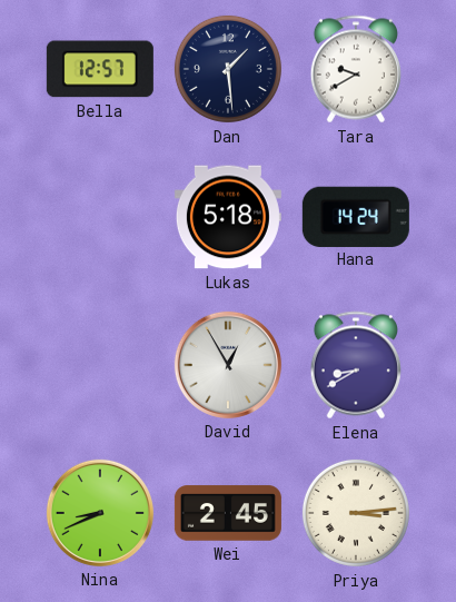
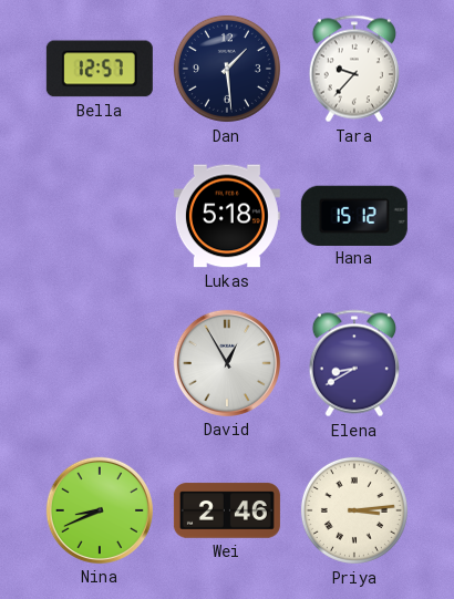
Tara: 9:40 -> 9:37 (354, 69)
Hana: 14:24 -> 15:12 (354, 215)
Wei: 2:45 -> 2:46 (227, 510)
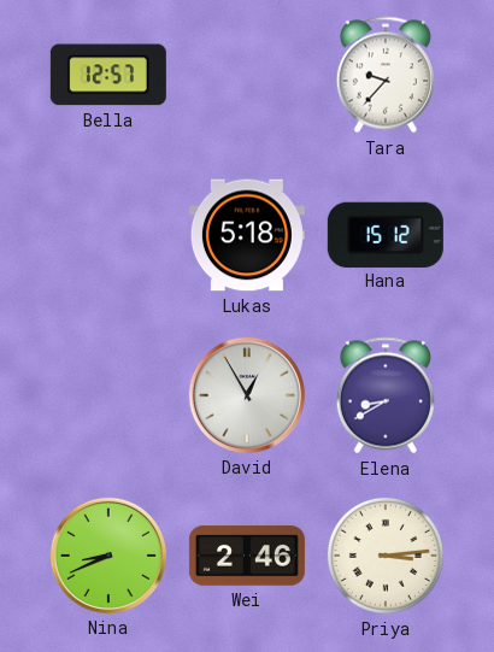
Dan: 1:29 -> none (227, 69)
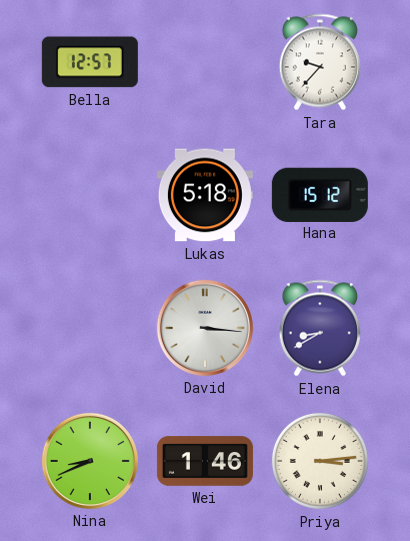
David: 12:55 -> 3:16 (205, 328)
Wei: 2:46 -> 1:46 (205, 461)
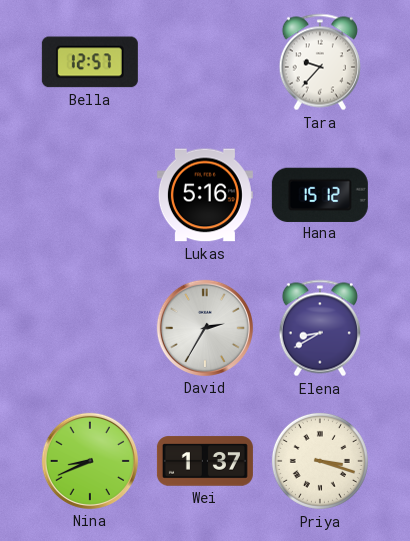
Lukas: 5:18 -> 5:16 (205, 195)
David: 3:16 -> 2:35 (205, 328)
Wei: 1:46 -> 1:37 (205, 461)
Priya: 3:14 -> 3:18 (320, 461)
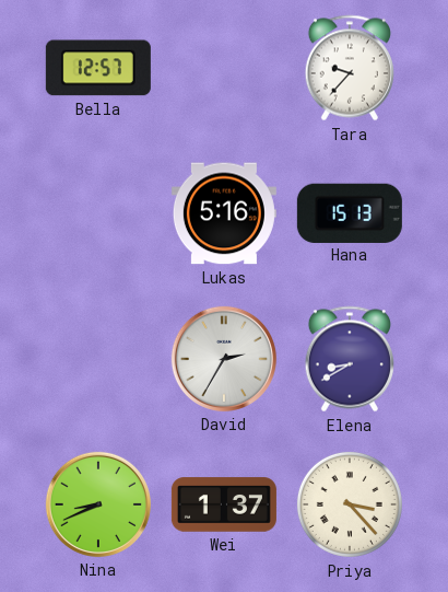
Hana: 15:12 -> 15:13 (350, 212)
Priya: 3:18 -> 3:23 (350, 504)
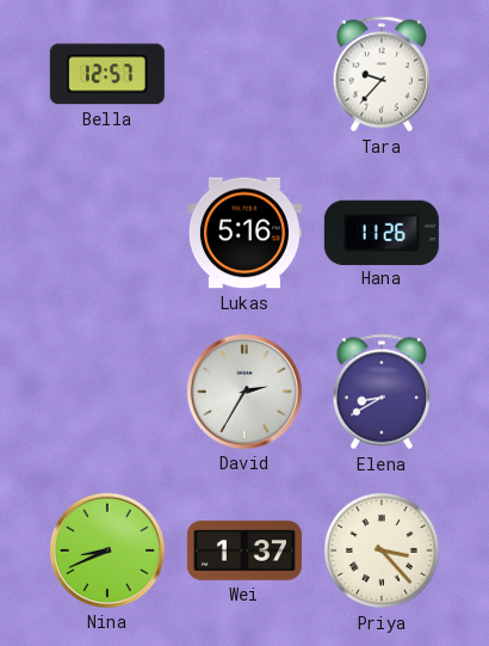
Hana: 15:13 -> 11:26 (382, 232)
